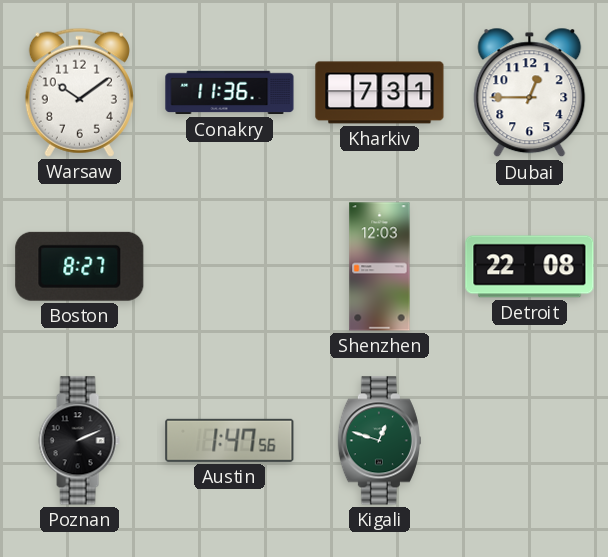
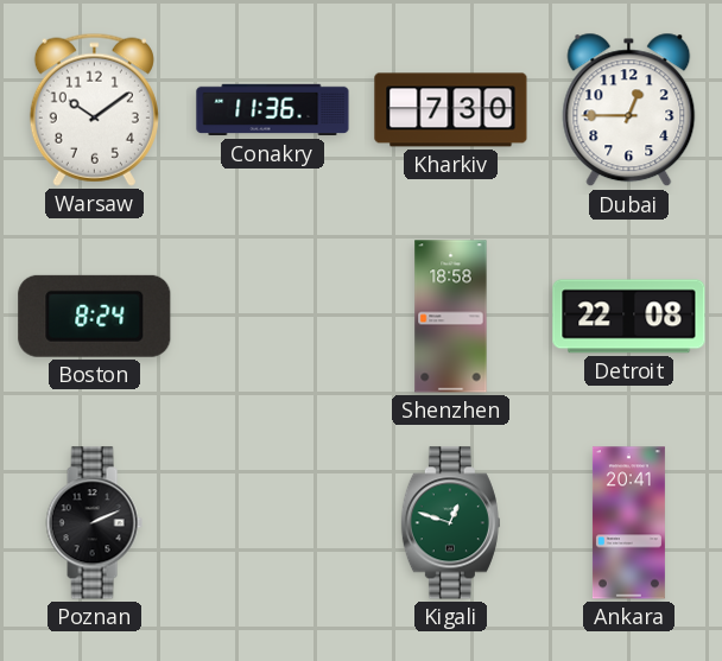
Kharkiv: 7:31 -> 7:30 (451, 110)
Boston: 8:27 -> 8:24 (95, 316)
Shenzhen: 12:03 -> 18:58 (451, 317)
Austin: 1:47 -> none (230, 440)
Ankara: none -> 20:41 (628, 523)
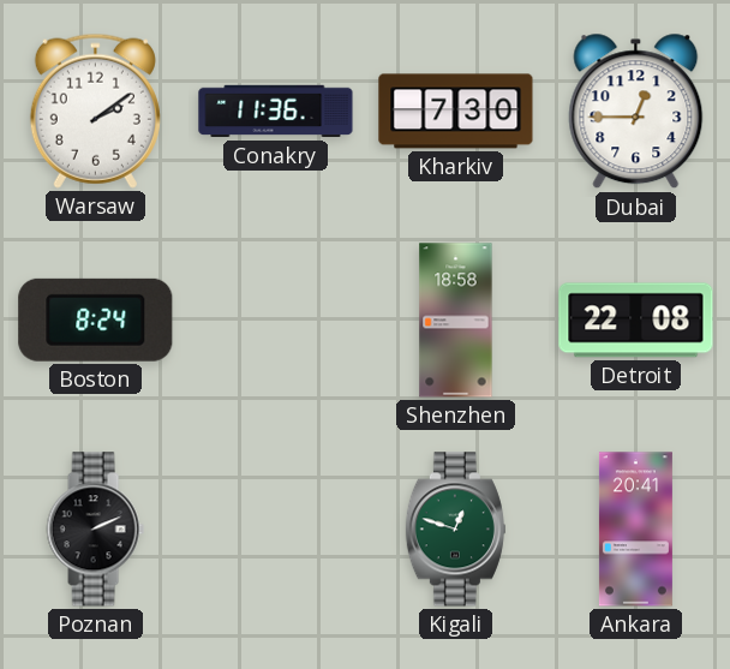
Warsaw: 10:09 -> 2:09 (95, 110)
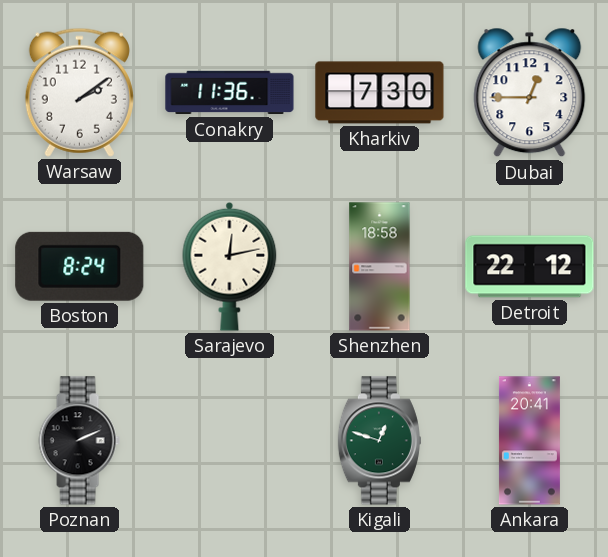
Sarajevo: none -> 12:13 (230, 266)
Detroit: 22:08 -> 22:12 (530, 267)
